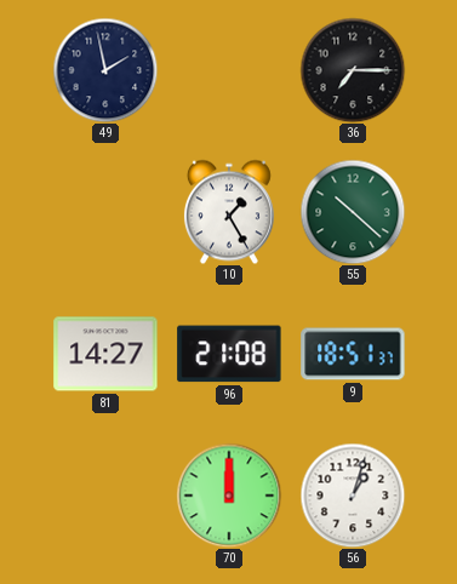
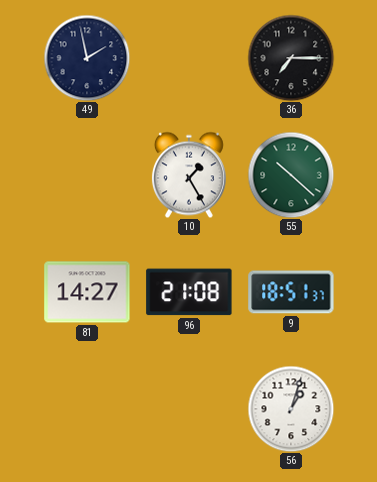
70: 12:00 -> none (229, 496)
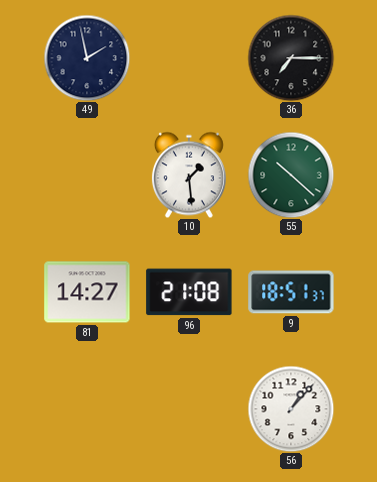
10: 1:25 -> 1:29 (189, 175)
56: 1:03 -> 1:07 (291, 409)
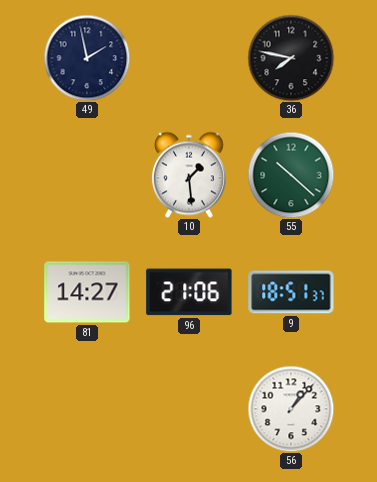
36: 7:15 -> 7:47 (291, 58)
96: 21:08 -> 21:06 (189, 292)
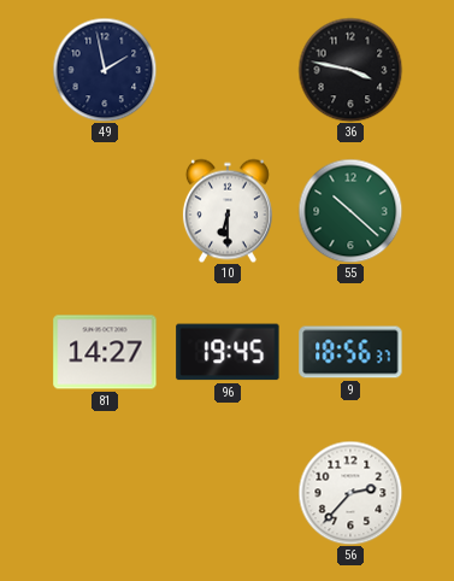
36: 7:47 -> 3:47 (350, 70)
10: 1:29 -> 6:30 (228, 211)
96: 21:06 -> 19:45 (228, 352)
9: 18:51 -> 18:56 (350, 352)
56: 1:07 -> 2:37 (350, 493)
